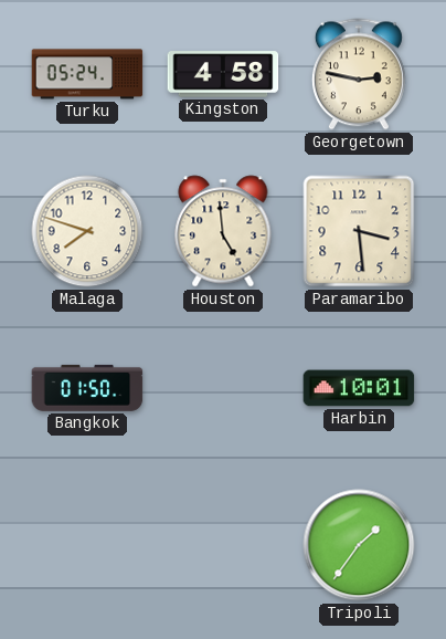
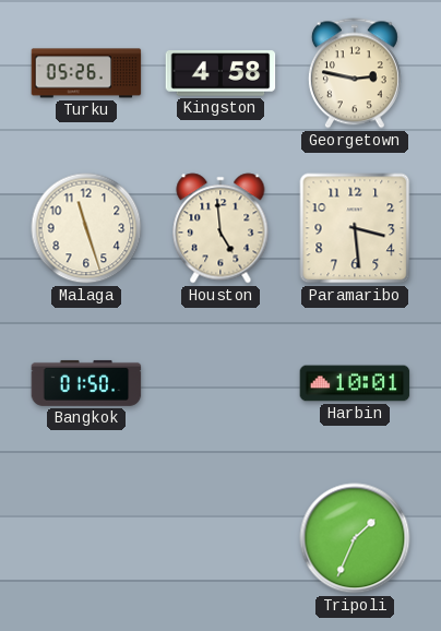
Turku: 05:24 -> 05:26 (86, 73)
Malaga: 7:48 -> 11:27 (86, 228)
Tripoli: 1:36 -> 1:34 (355, 538)
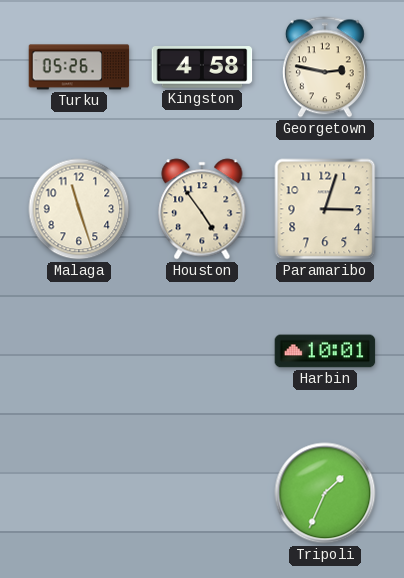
Houston: 4:59 -> 4:54 (202, 209)
Paramaribo: 3:29 -> 3:03 (325, 209)
Bangkok: 01:50 -> none (86, 383)
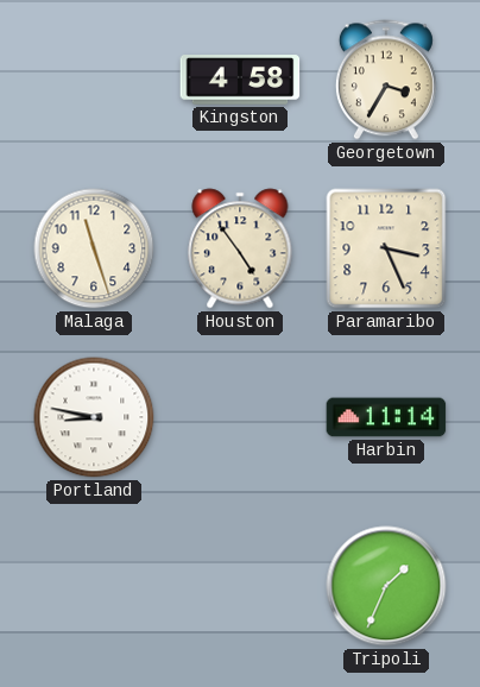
Turku: 05:26 -> none (79, 67)
Georgetown: 2:47 -> 3:35 (386, 80)
Paramaribo: 3:03 -> 3:26 (386, 248)
Portland: none -> 8:47 (94, 417)
Harbin: 10:01 -> 11:14 (386, 417)
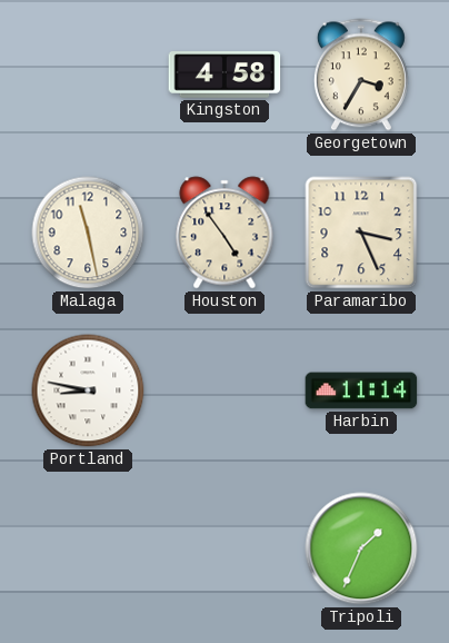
Malaga: 11:27 -> 11:28 (88, 233)
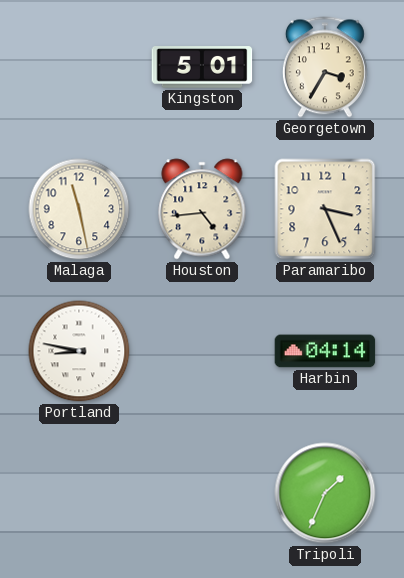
Kingston: 4:58 -> 5:01 (202, 67)
Houston: 4:54 -> 4:44 (202, 209)
Harbin: 11:14 -> 04:14 (325, 351)
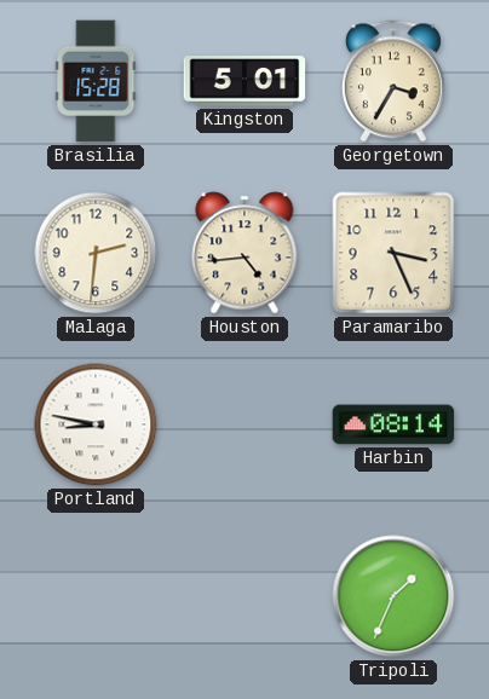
Brasilia: none -> 15:28 (96, 81)
Malaga: 11:28 -> 2:31 (96, 253)
Harbin: 04:14 -> 08:14 (393, 424)
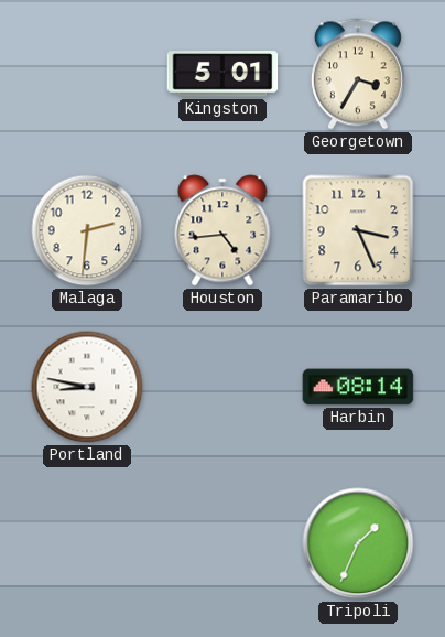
Brasilia: 15:28 -> none (96, 81)
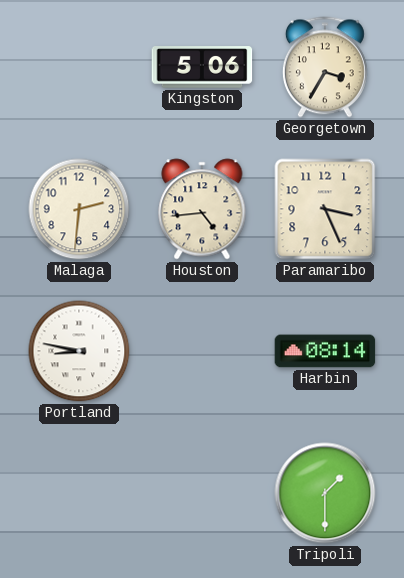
Kingston: 5:01 -> 5:06 (202, 67)
Tripoli: 1:34 -> 1:30 (325, 493)
